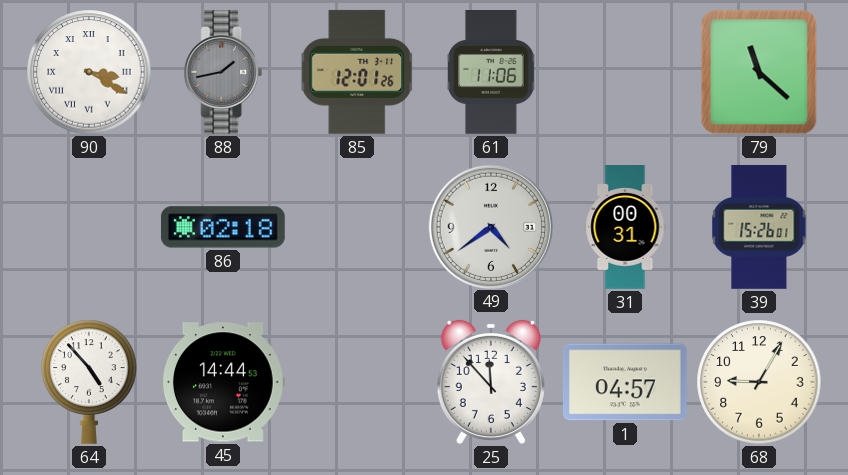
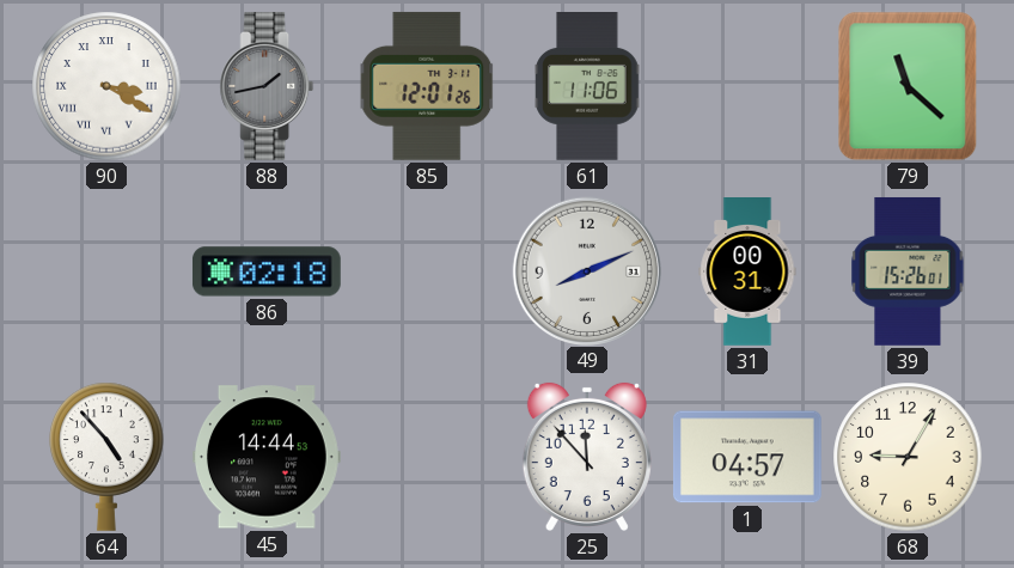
49: 4:39 -> 8:11 (586, 270)
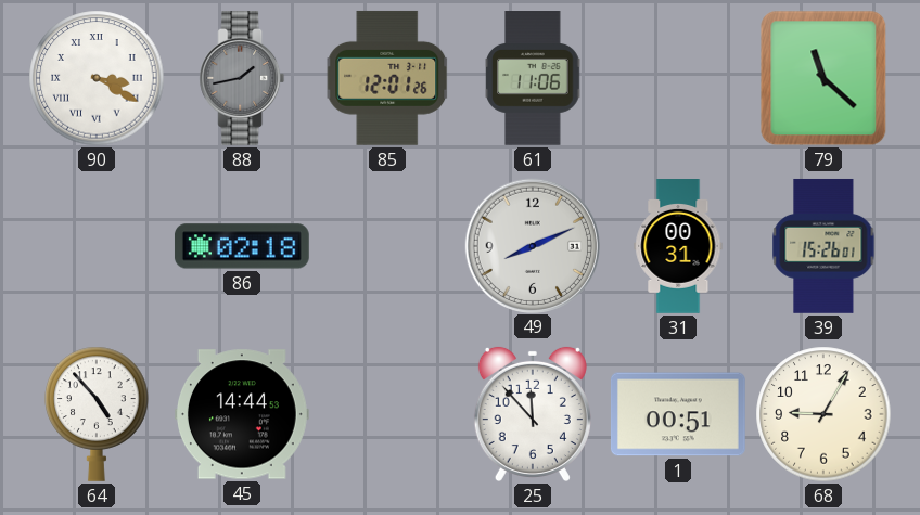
1: 04:57 -> 00:51 (678, 414)
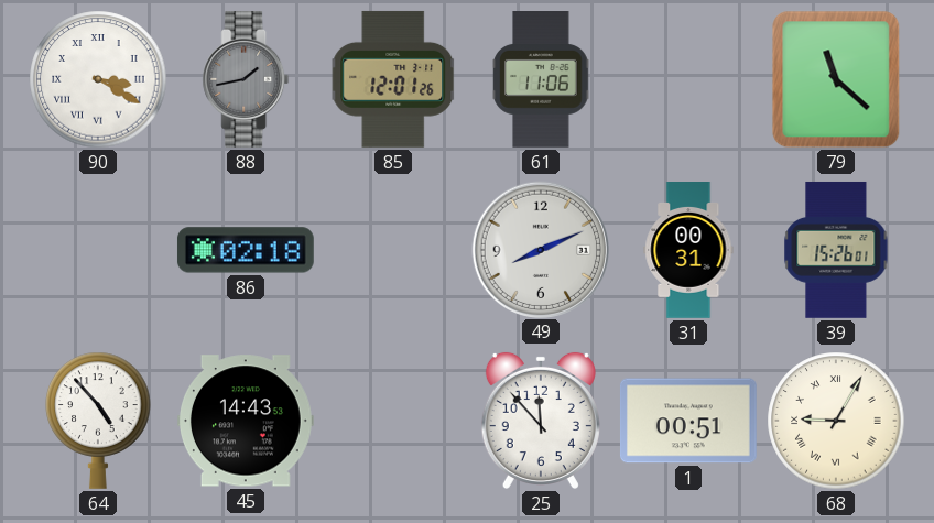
45: 14:44 -> 14:43 (246, 421)
68 numerals: Arabic -> Roman (836, 421)
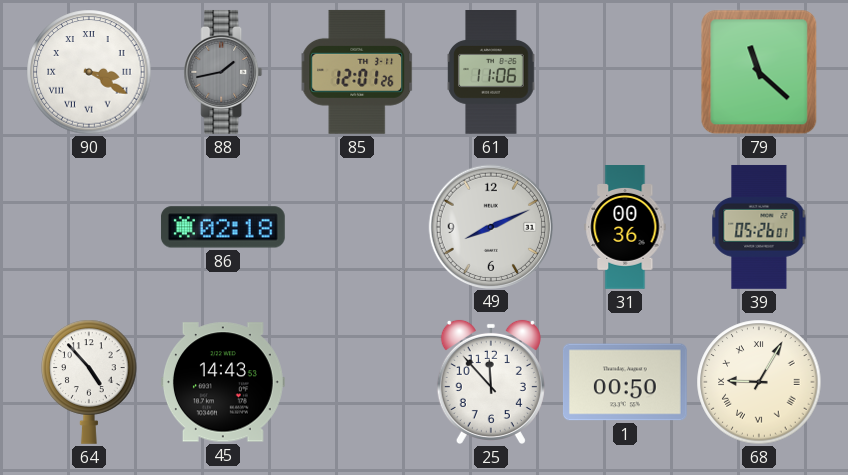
31: 00:31 -> 00:36 (625, 228)
39: 15:26 -> 05:26 (759, 227)
1: 00:51 -> 00:50 (625, 382)
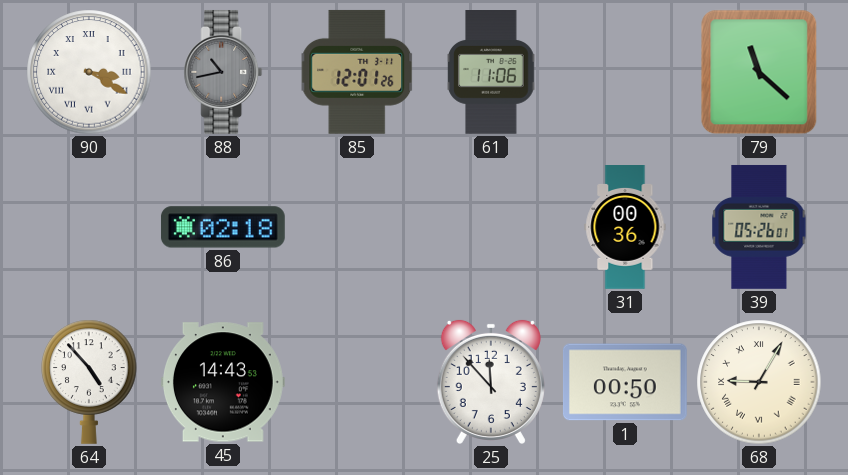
88: 1:43 -> 10:43 (223, 72)
49: 8:11 -> none (490, 226)
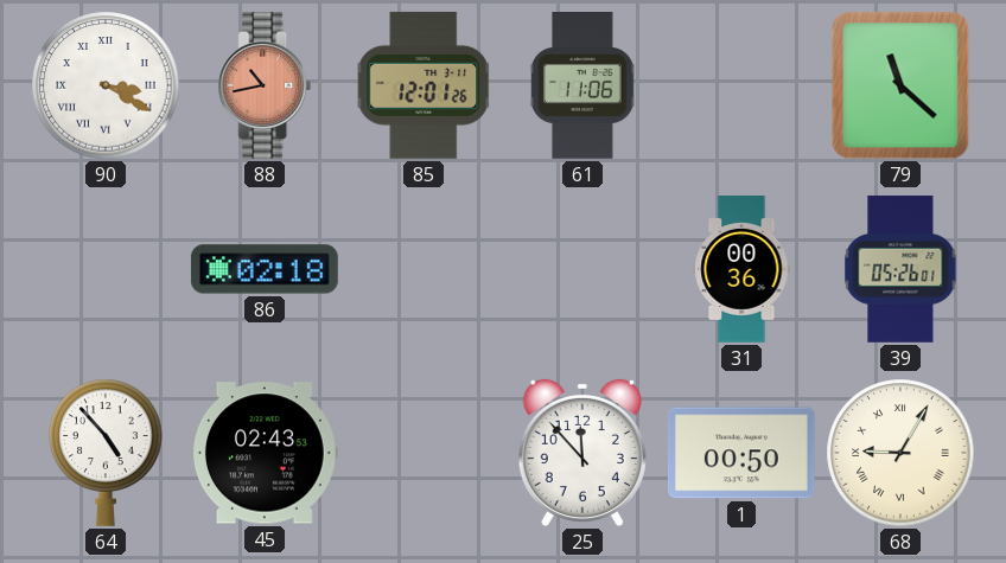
88 dial: grey -> salmon (265, 85)
45: 14:43 -> 02:43 (265, 453)
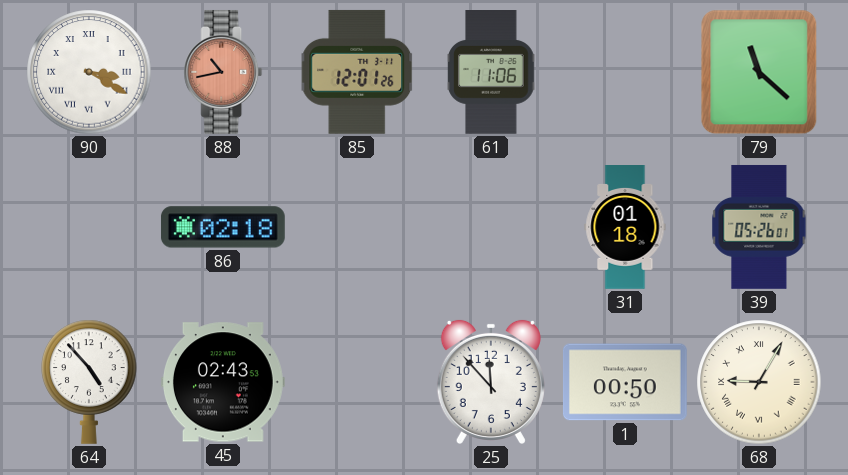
31: 00:36 -> 01:18 (625, 228)
